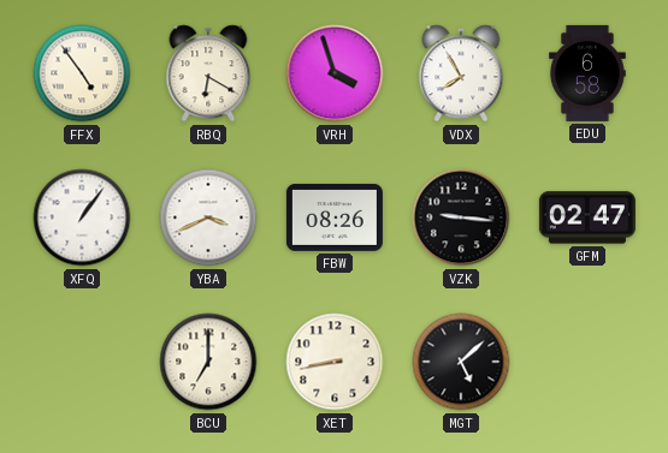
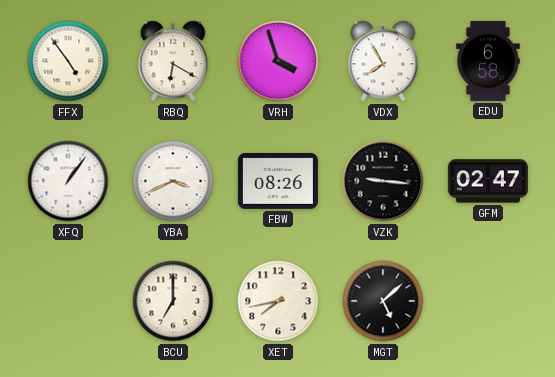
XET: 8:43 -> 7:43 (278, 301)
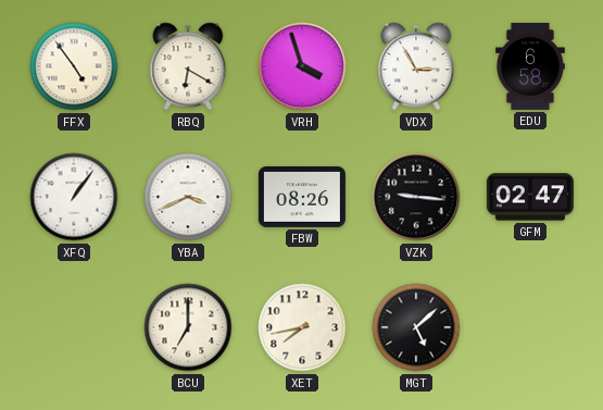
VDX: 7:55 -> 2:55 (416, 66)
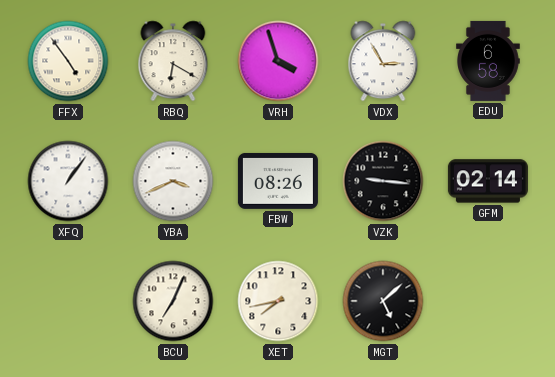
GFM: 02:47 -> 02:14 (488, 181)
BCU: 7:00 -> 7:04 (173, 301)
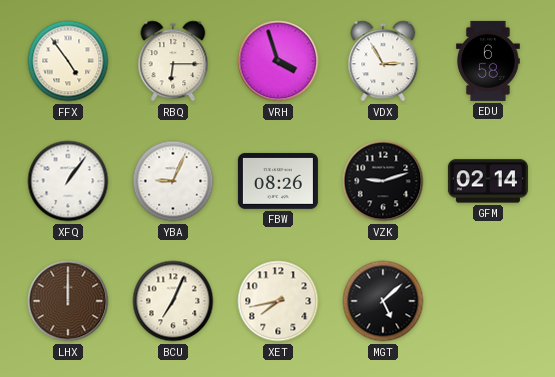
RBQ: 6:20 -> 6:15 (173, 61)
YBA: 3:41 -> 9:04 (173, 181)
VZK: 9:16 -> 9:12 (383, 181)
LHX: none -> 12:00 (68, 301)
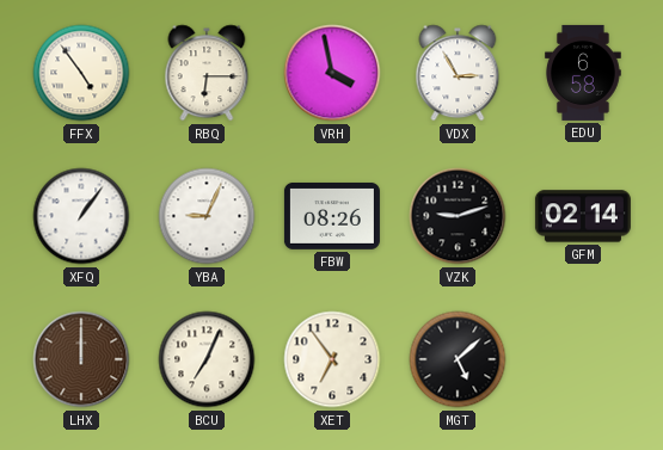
VRH: 3:57 -> 3:58 (332, 73)
XET: 7:43 -> 6:54 (332, 359)
